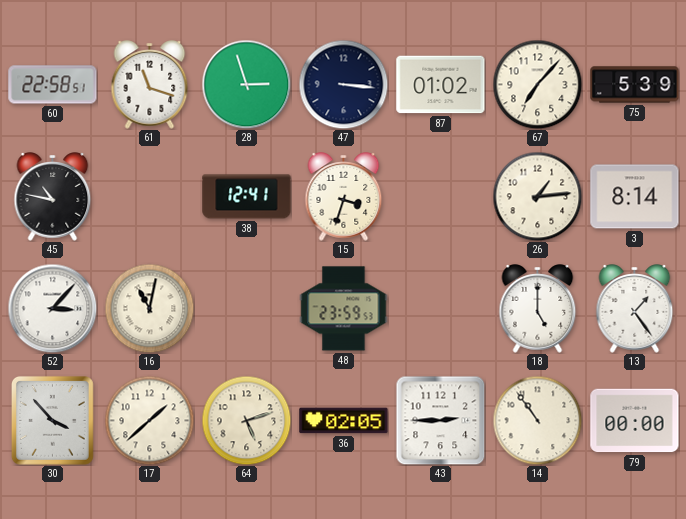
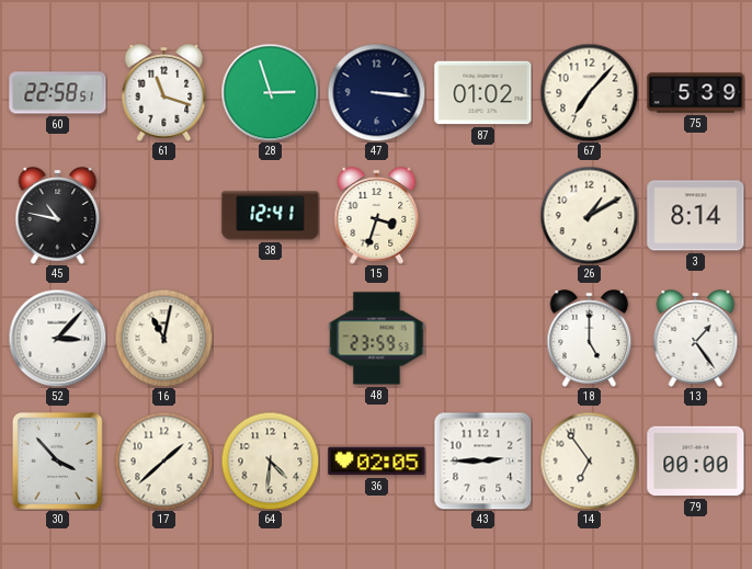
26: 1:14 -> 1:10 (589, 215)
64: 5:12 -> 4:31 (270, 460)
14: 10:54 -> 6:54 (589, 460)
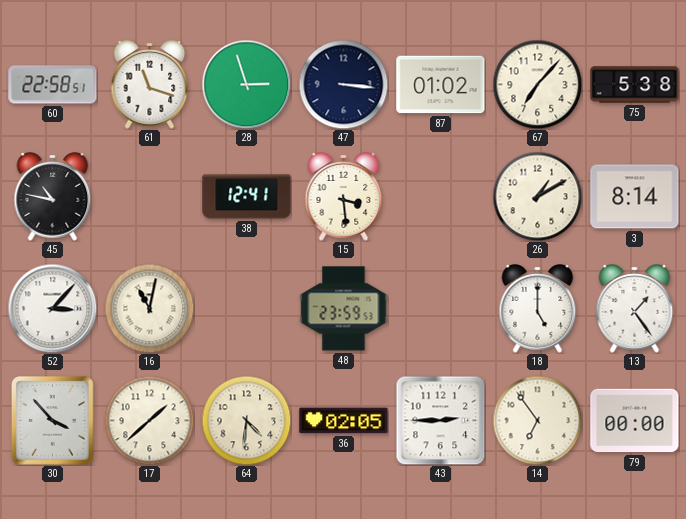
75: 5:39 -> 5:38 (635, 85)
15: 3:33 -> 3:29 (344, 197)
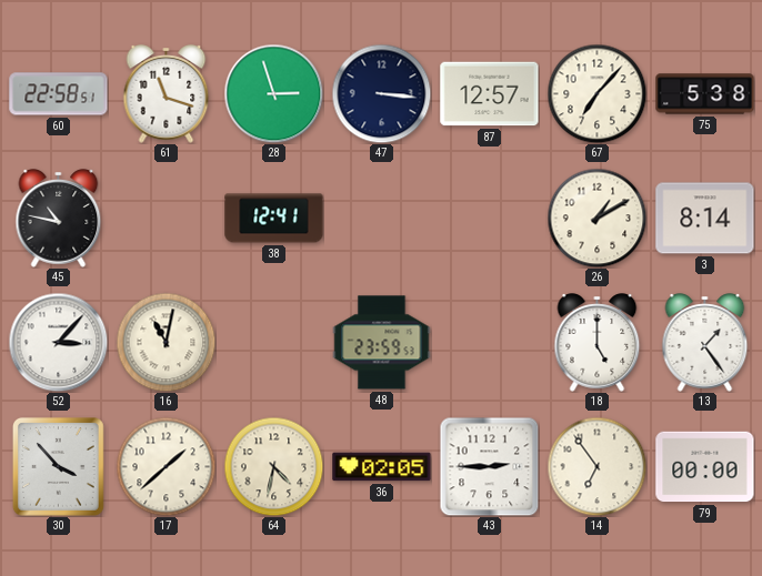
87: 01:02 -> 12:57 (490, 94)
15: 3:29 -> none (344, 197)
64: 4:31 -> 4:32 (273, 466)
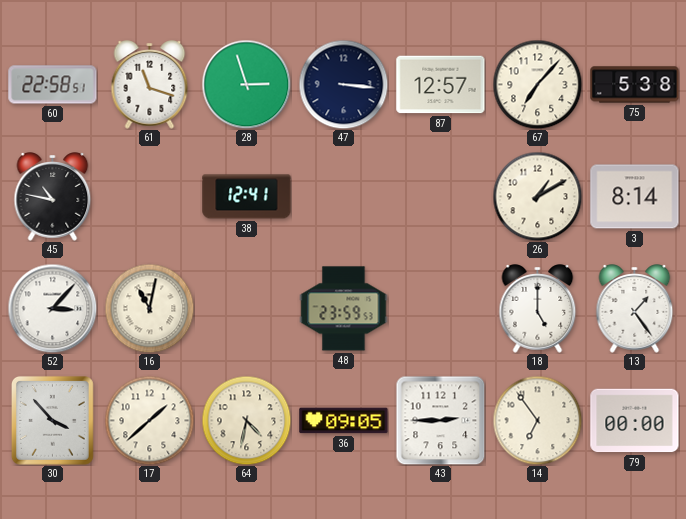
36: 02:05 -> 09:05 (344, 421)
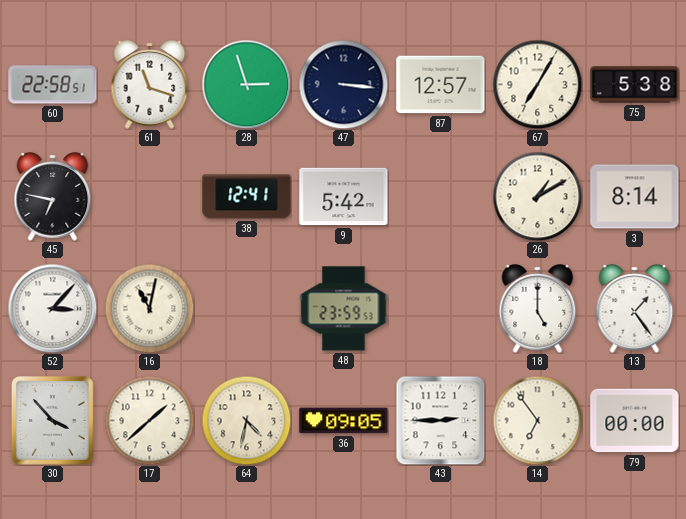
67: 7:07 -> 7:05 (537, 84)
45: 10:47 -> 6:47 (53, 197)
9: none -> 5:42 (344, 197)
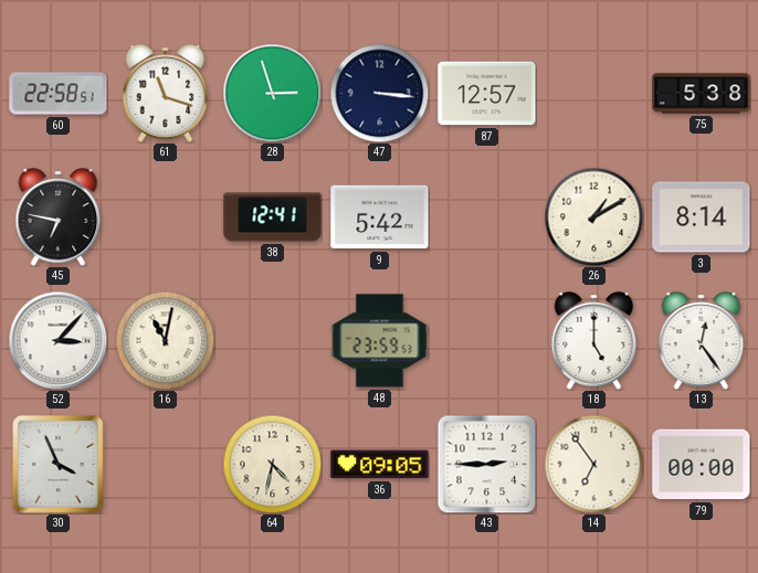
67: 7:05 -> none (537, 84)
13: 1:24 -> 12:24 (702, 341)
30: 3:53 -> 3:56 (57, 465)
17: 1:38 -> none (149, 420)
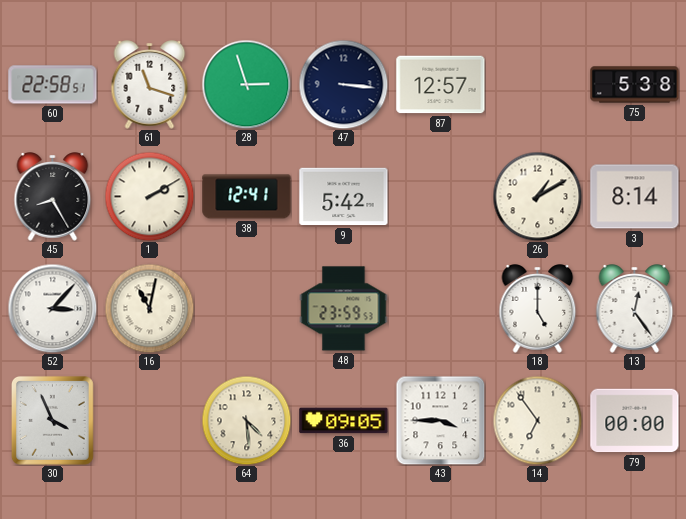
45: 6:47 -> 8:25 (53, 197)
1: none -> 2:10 (149, 196)
64: 4:32 -> 4:29 (246, 420)
43: 2:45 -> 3:45 (440, 420)
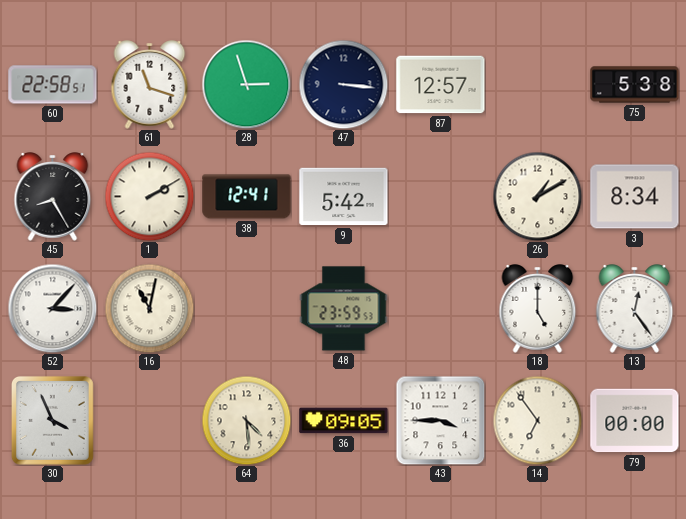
3: 8:14 -> 8:34 (635, 197)
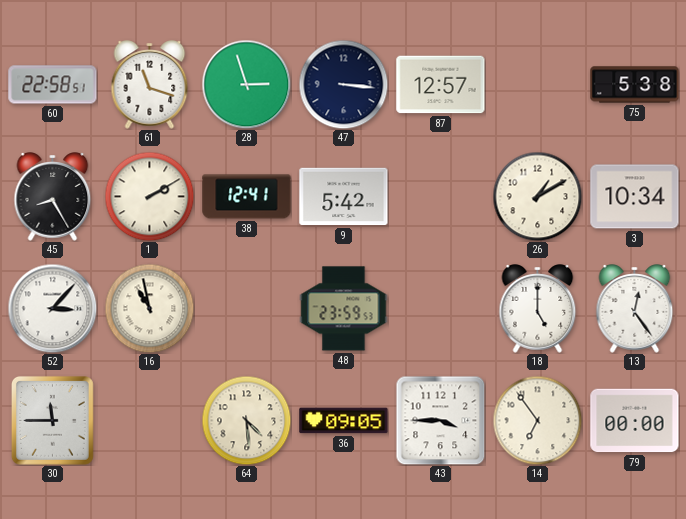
3: 8:34 -> 10:34 (635, 197)
16: 11:02 -> 10:58 (149, 308)
30: 3:56 -> 11:45 (52, 421)
